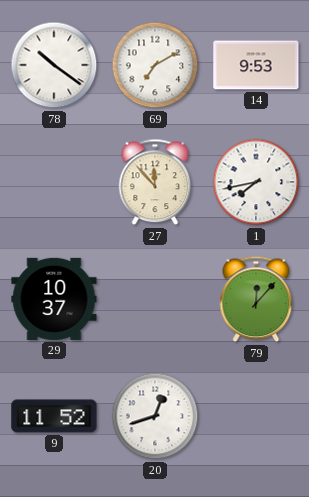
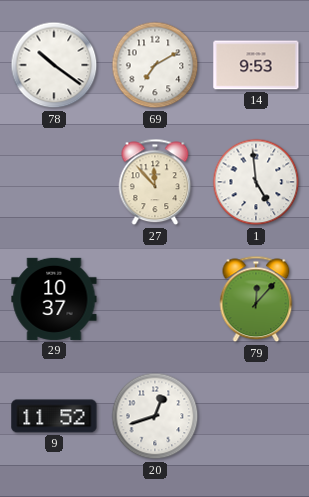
1: 7:43 -> 4:59 (256, 182)
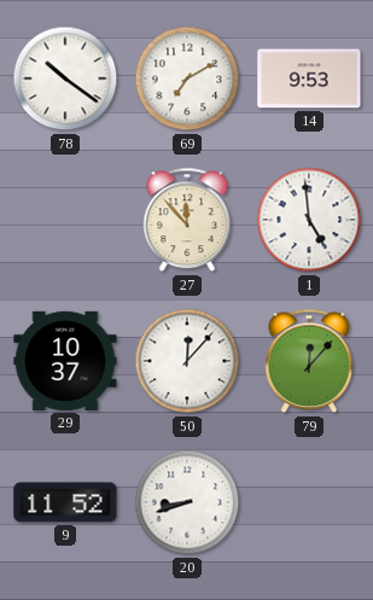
50: none -> 12:07 (187, 361)
20: 12:42 -> 8:42 (187, 502)
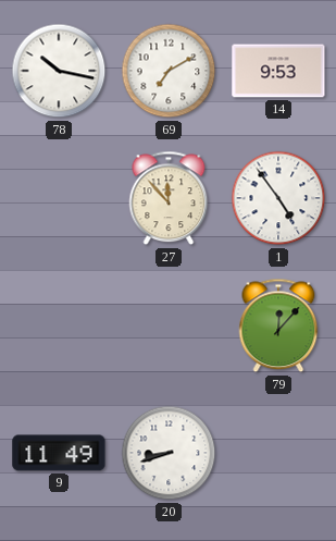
78: 10:21 -> 10:17 (59, 71)
1: 4:59 -> 4:54 (278, 198)
29: 10:37 -> none (65, 361)
50: 12:07 -> none (187, 361)
9: 11:52 -> 11:49 (59, 453)
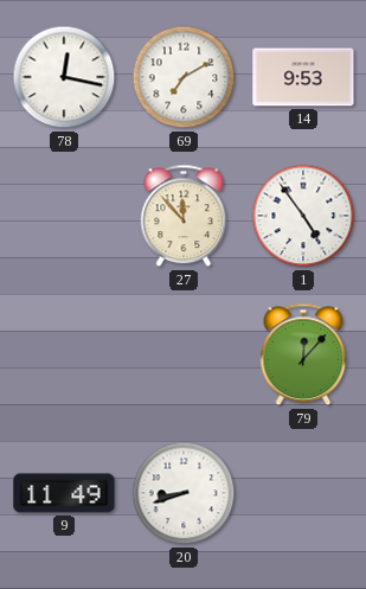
78: 10:17 -> 12:17 (64, 77)
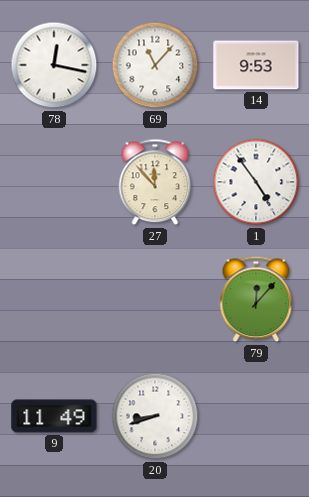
69: 7:10 -> 11:07 (155, 65)
